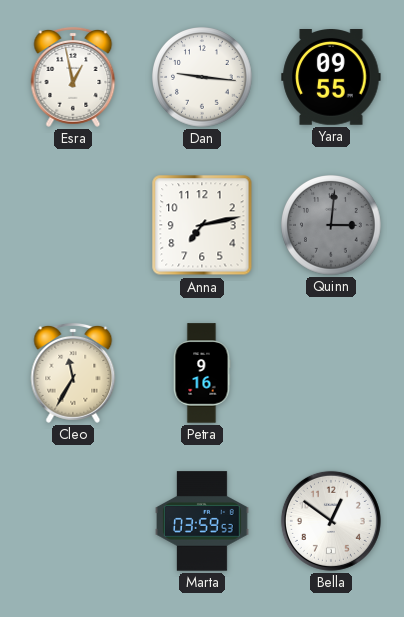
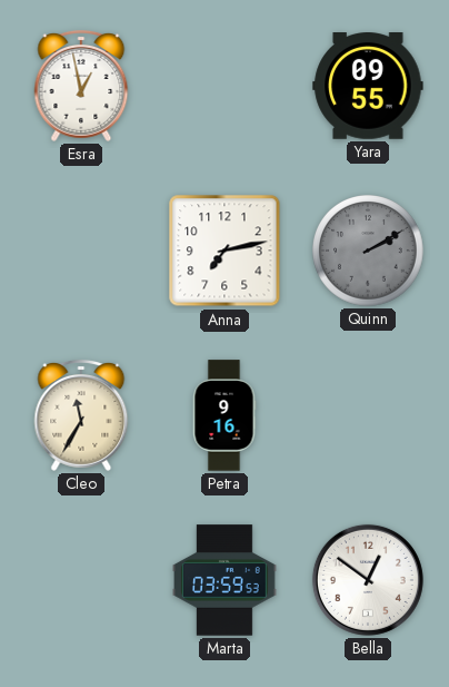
Dan: 9:16 -> none (202, 77)
Quinn: 3:01 -> 2:10 (368, 251)
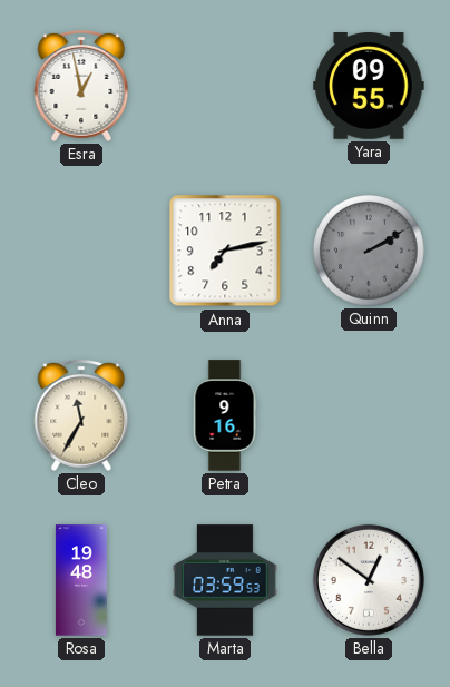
Rosa: none -> 19:48 (81, 580)
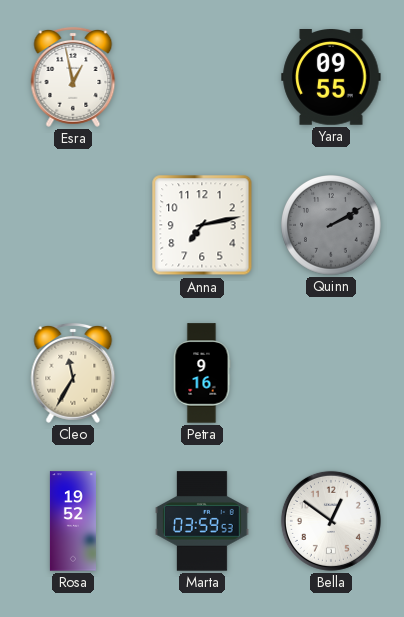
Rosa: 19:48 -> 19:52 (73, 521)
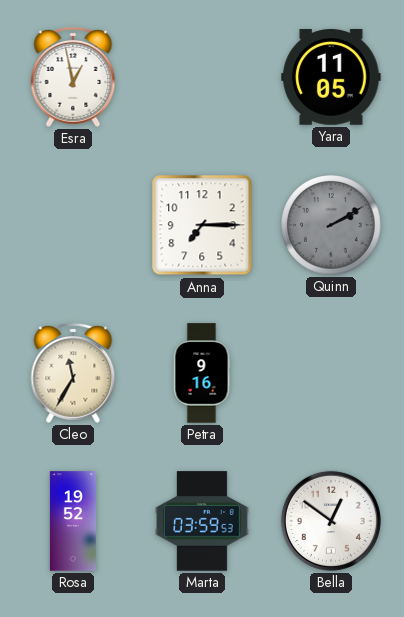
Yara: 09:55 -> 11:05 (331, 78)
Anna: 7:13 -> 7:15 (202, 225)
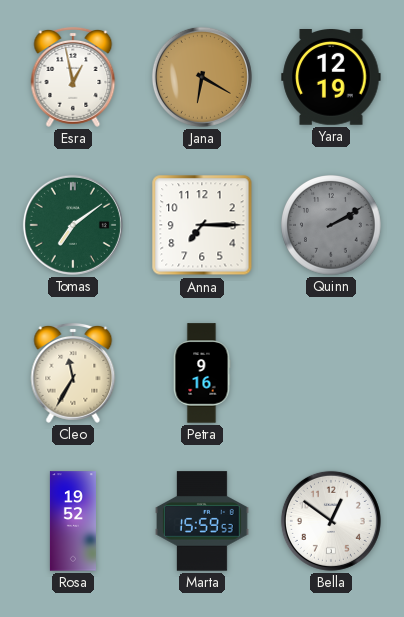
Jana: none -> 6:20 (202, 77)
Yara: 11:05 -> 12:19 (331, 78)
Tomas: none -> 7:09 (73, 225)
Marta: 03:59 -> 15:59 (203, 521)
